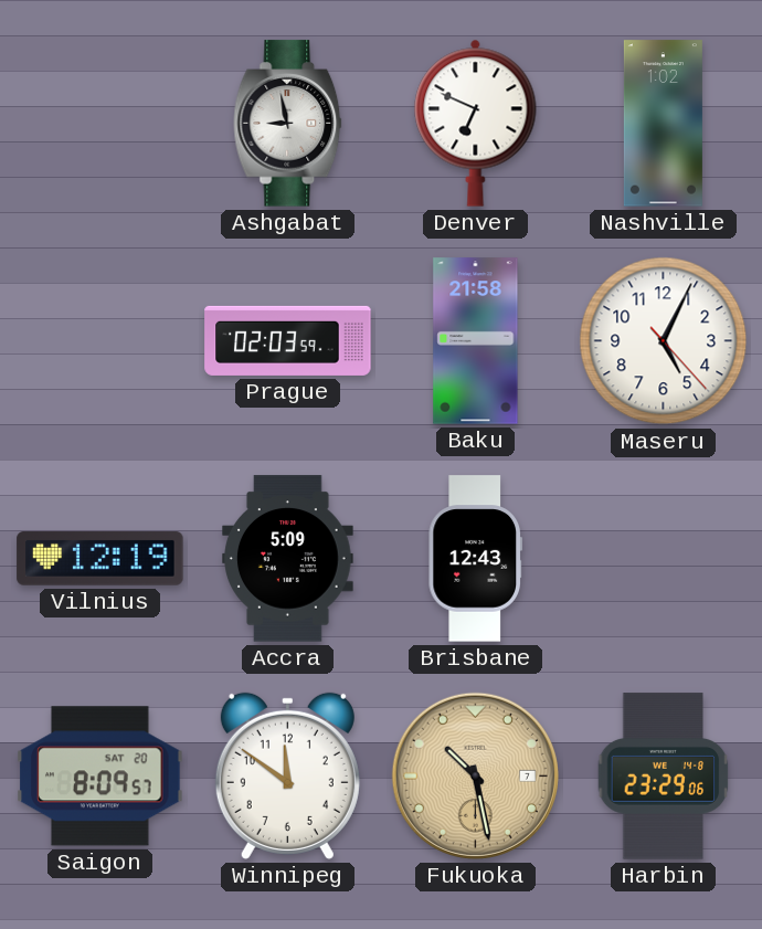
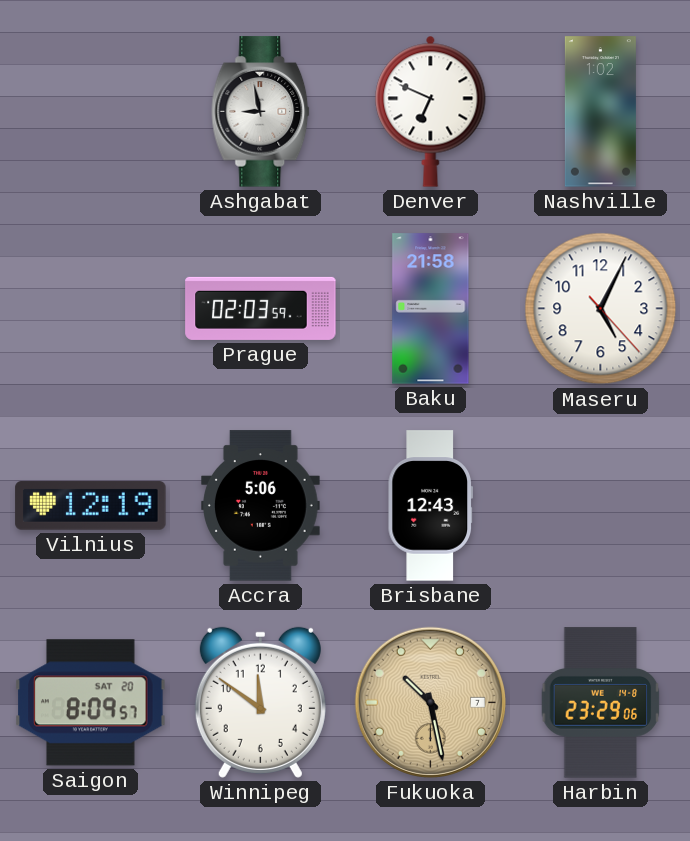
Accra: 5:09 -> 5:06 (261, 506)
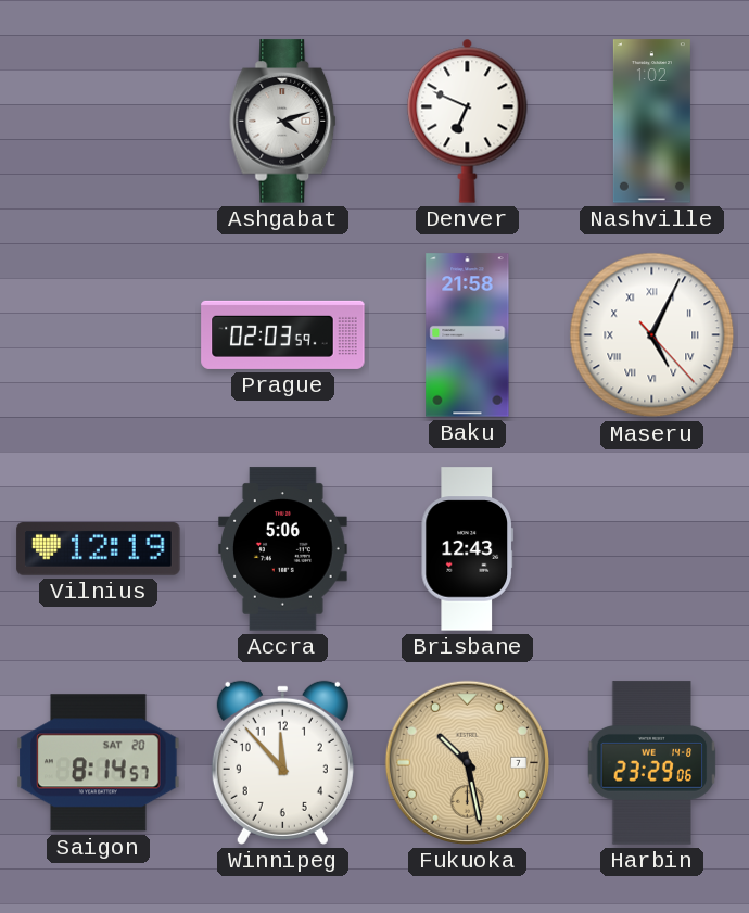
Ashgabat: 8:58 -> 4:12 (283, 122)
Maseru numerals: Arabic -> Roman (652, 335)
Saigon: 8:09 -> 8:14 (99, 763)
Winnipeg: 11:51 -> 11:53 (282, 762)
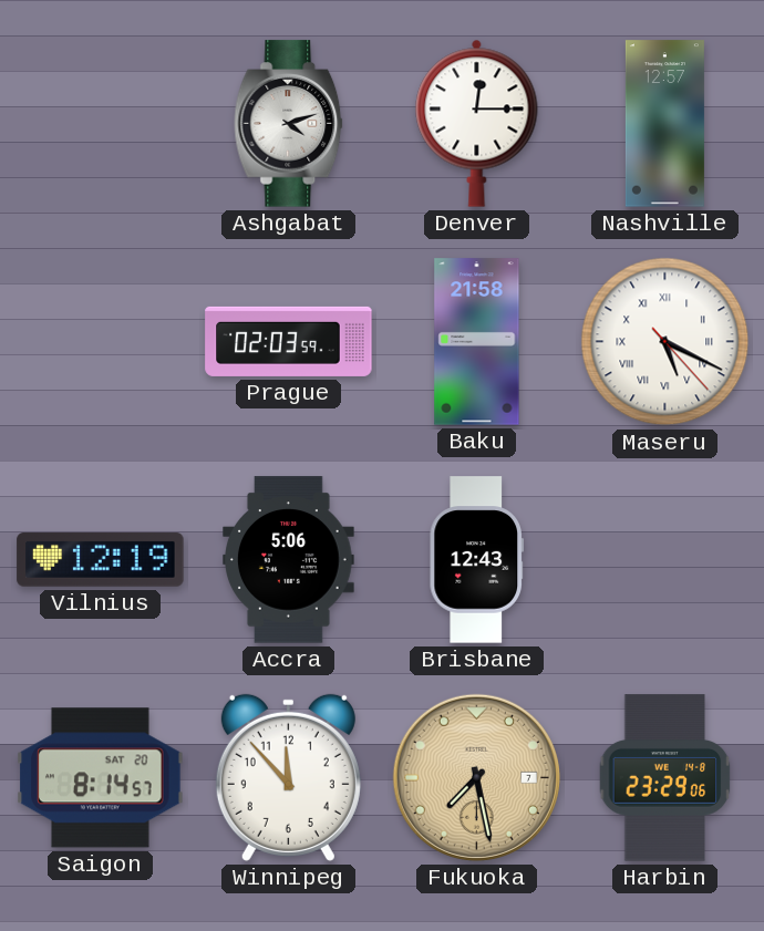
Denver: 6:49 -> 12:15 (477, 123)
Nashville: 1:02 -> 12:57 (664, 124)
Maseru: 5:04 -> 5:19 (665, 342)
Fukuoka: 10:28 -> 7:28 (476, 777)
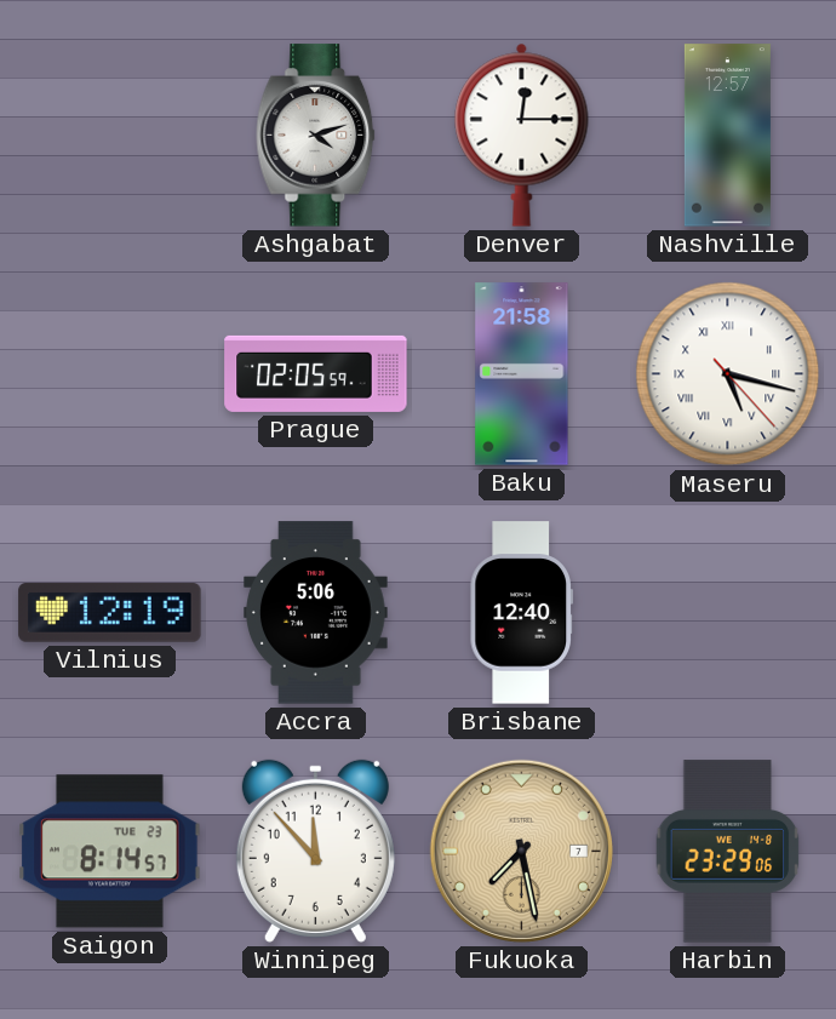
Prague: 02:03 -> 02:05 (316, 373)
Maseru: 5:19 -> 5:17 (728, 374)
Brisbane: 12:43 -> 12:40 (521, 613)
Saigon date: SAT 20 -> TUE 23 (110, 852)
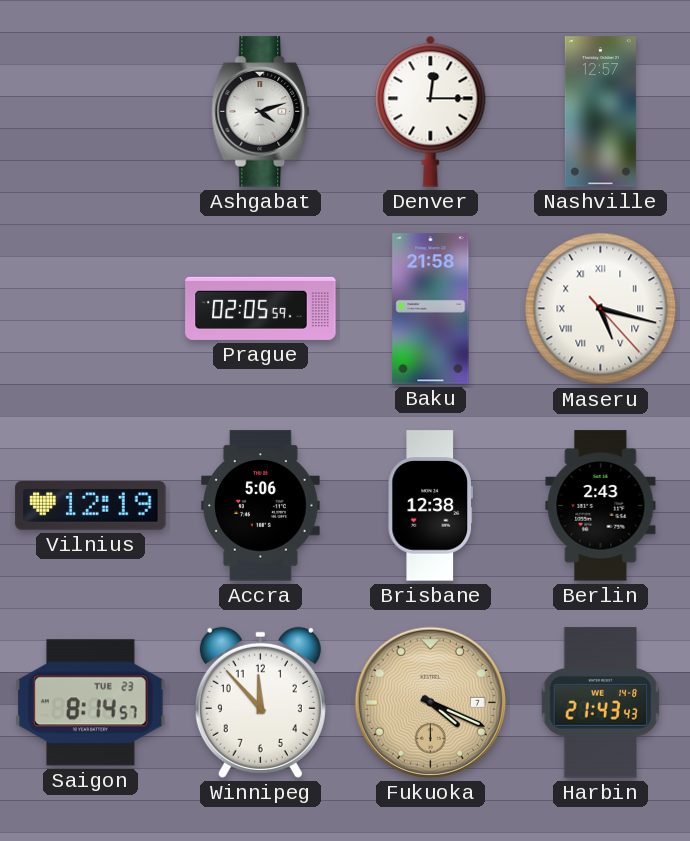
Brisbane: 12:40 -> 12:38 (430, 506)
Berlin: none -> 2:43 (601, 506)
Fukuoka: 7:28 -> 4:19 (430, 702)
Harbin: 23:29 -> 21:43 (601, 703)
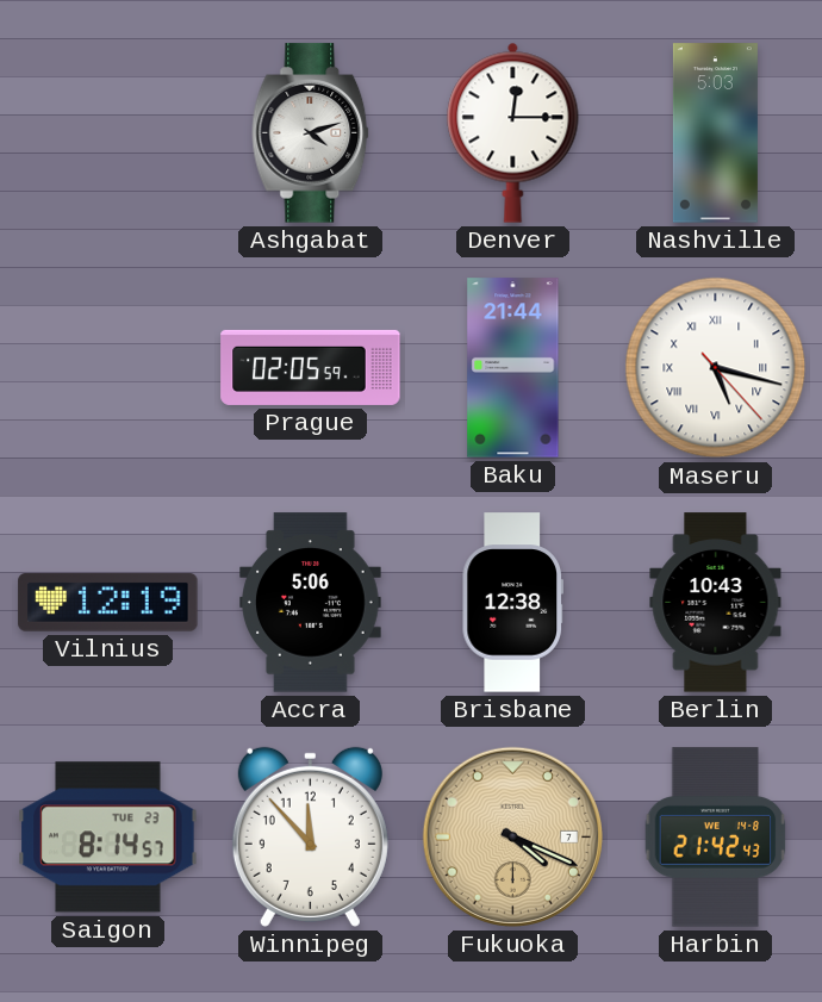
Nashville: 12:57 -> 5:03 (715, 133)
Baku: 21:58 -> 21:44 (513, 368)
Berlin: 2:43 -> 10:43 (716, 603)
Harbin: 21:43 -> 21:42 (716, 838)
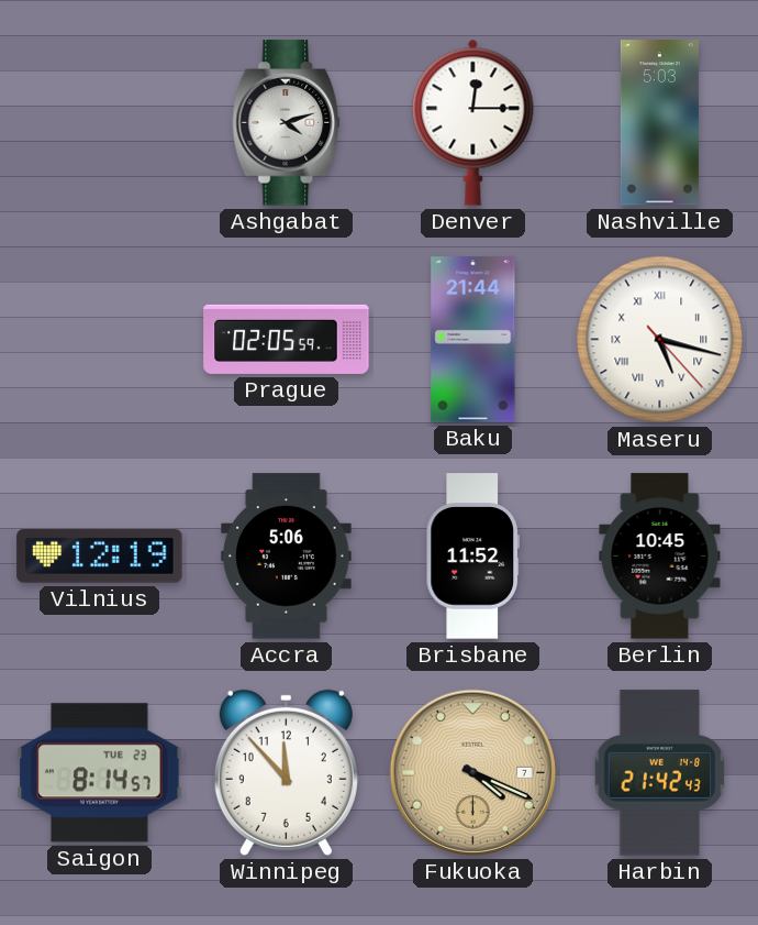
Brisbane: 12:38 -> 11:52 (472, 557)
Berlin: 10:43 -> 10:45 (660, 557)
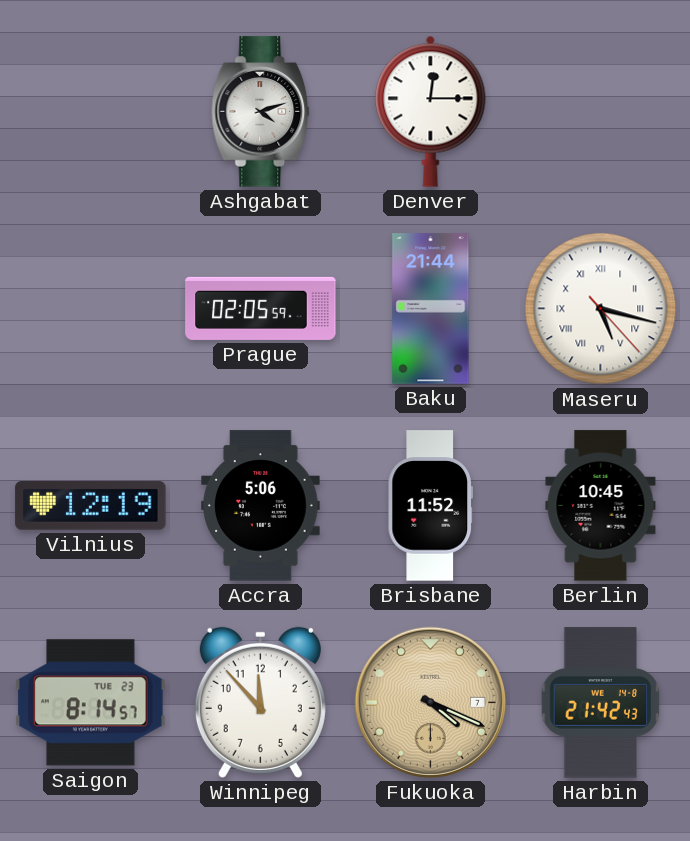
Nashville: 5:03 -> none (659, 123)
